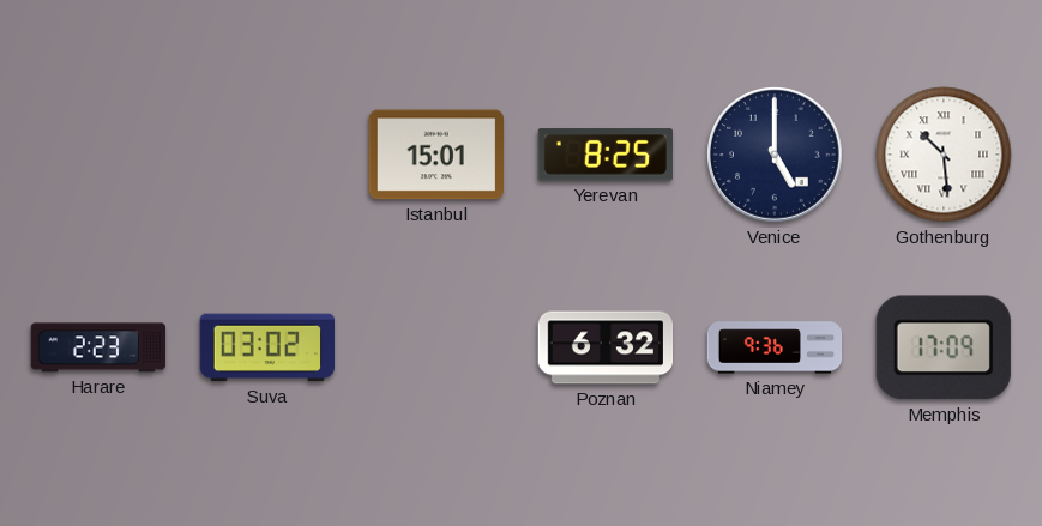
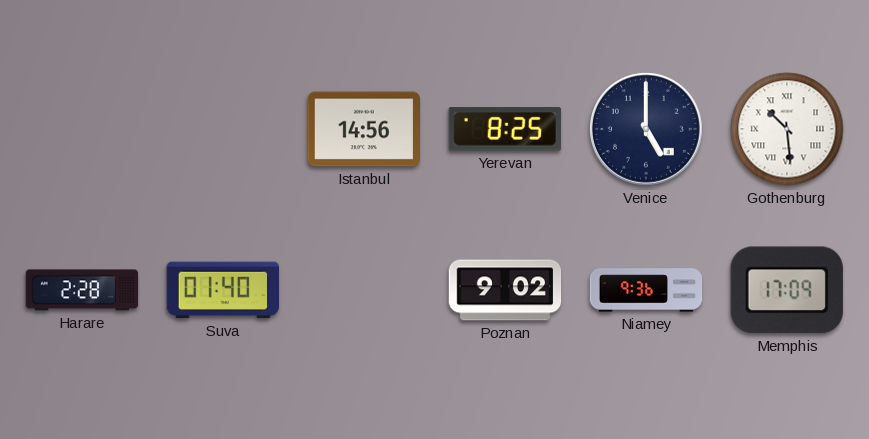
Istanbul: 15:01 -> 14:56 (363, 129)
Harare: 2:23 -> 2:28 (82, 290)
Suva: 03:02 -> 01:40 (222, 290)
Poznan: 6:32 -> 9:02 (505, 290)
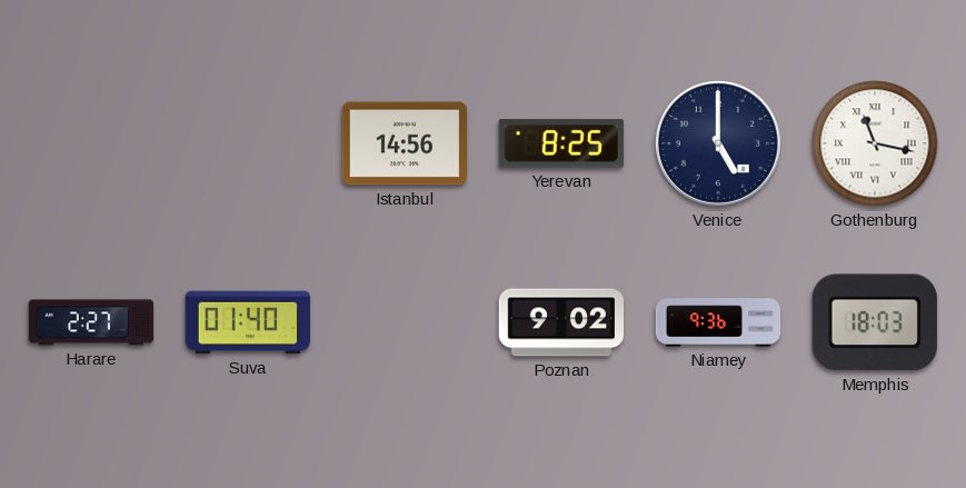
Gothenburg: 10:29 -> 11:17 (875, 143)
Harare: 2:28 -> 2:27 (91, 322)
Memphis: 17:09 -> 18:03 (875, 322)
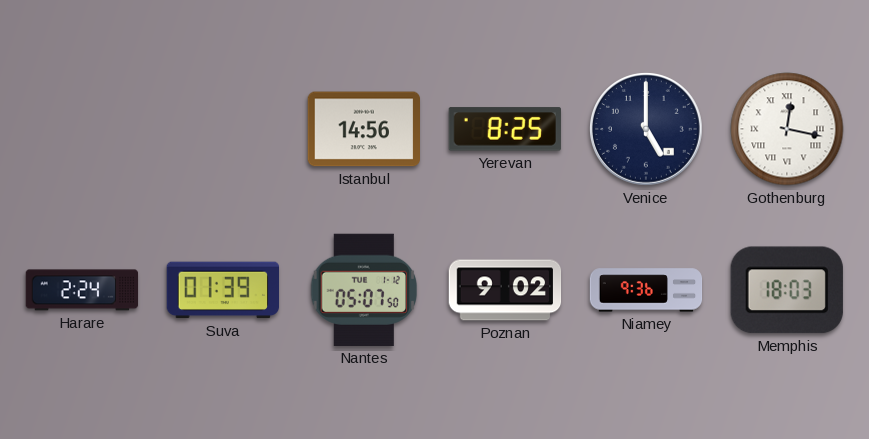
Gothenburg: 11:17 -> 12:17 (787, 129)
Harare: 2:27 -> 2:24 (82, 290)
Suva: 01:40 -> 01:39 (222, 290)
Nantes: none -> 05:07 (364, 290)
